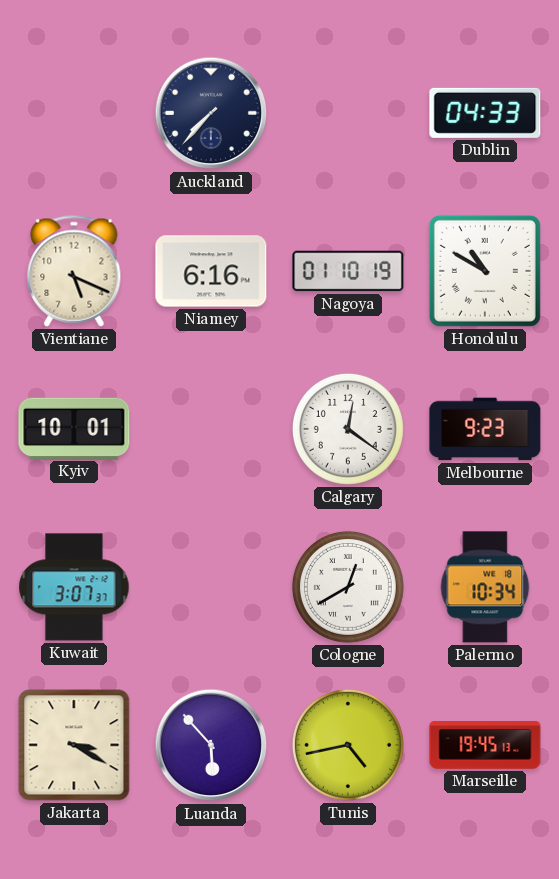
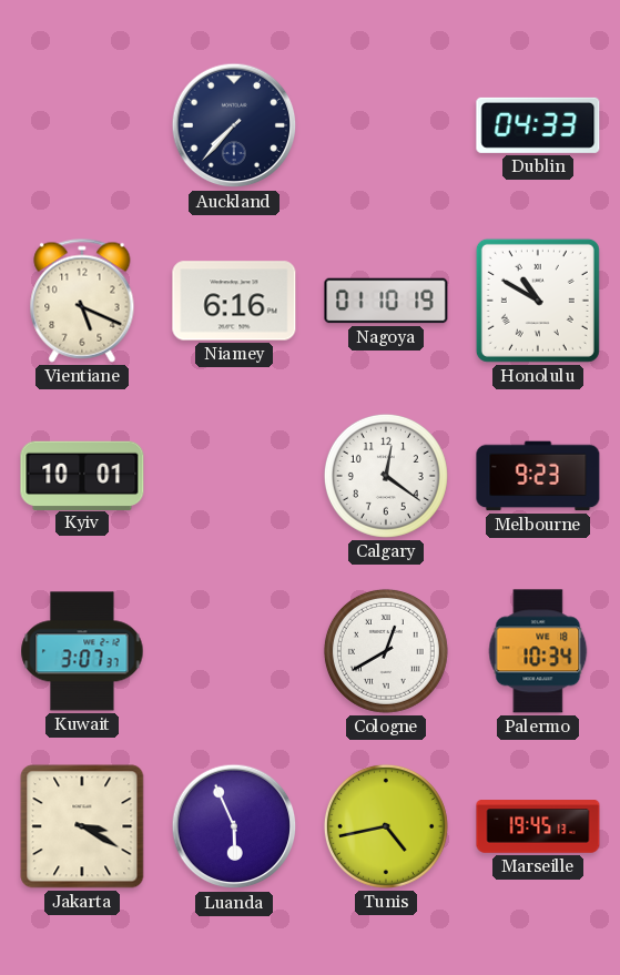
Luanda: 5:53 -> 5:56 (234, 826)
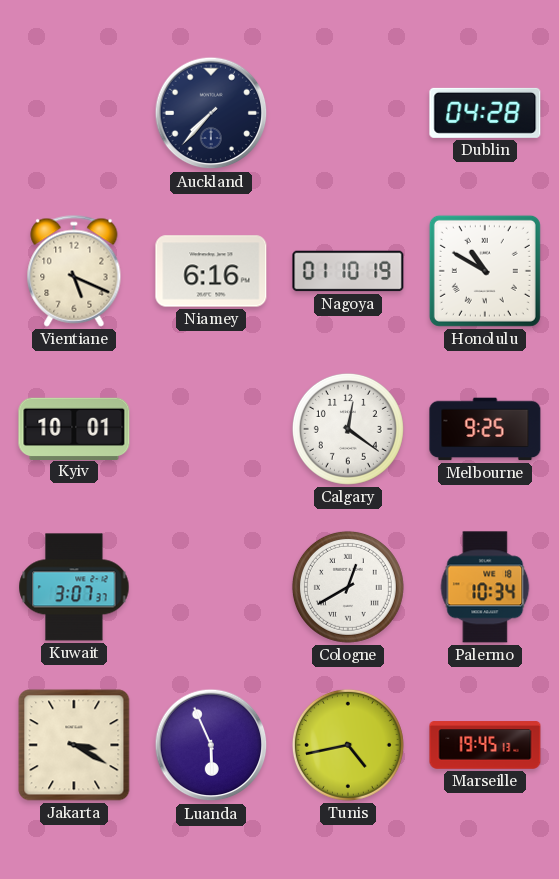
Dublin: 04:33 -> 04:28 (485, 113)
Melbourne: 9:23 -> 9:25 (485, 429)
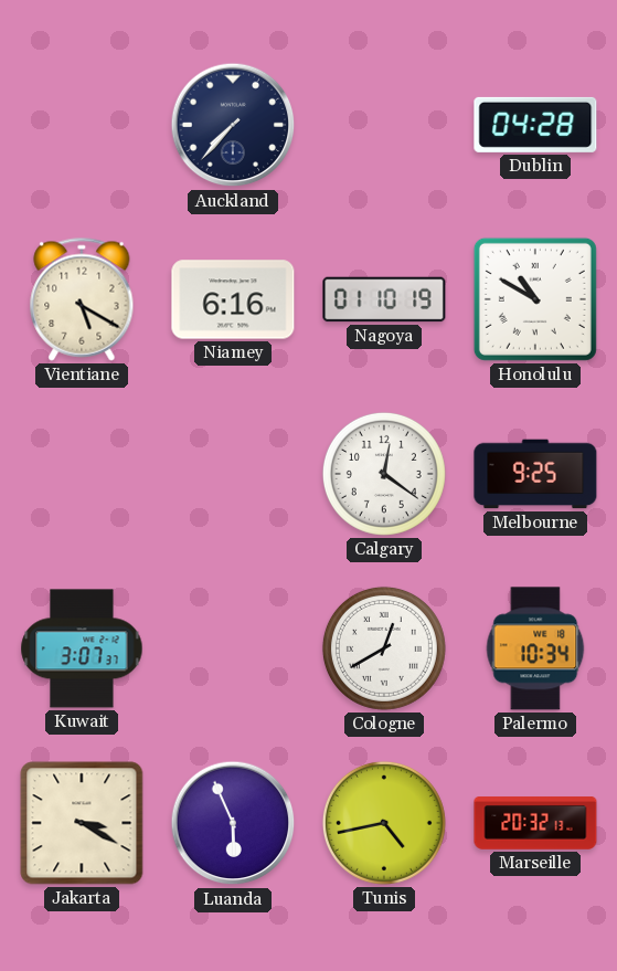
Vientiane: 5:19 -> 5:20 (82, 299)
Kyiv: 10:01 -> none (74, 428)
Marseille: 19:45 -> 20:32 (535, 823)
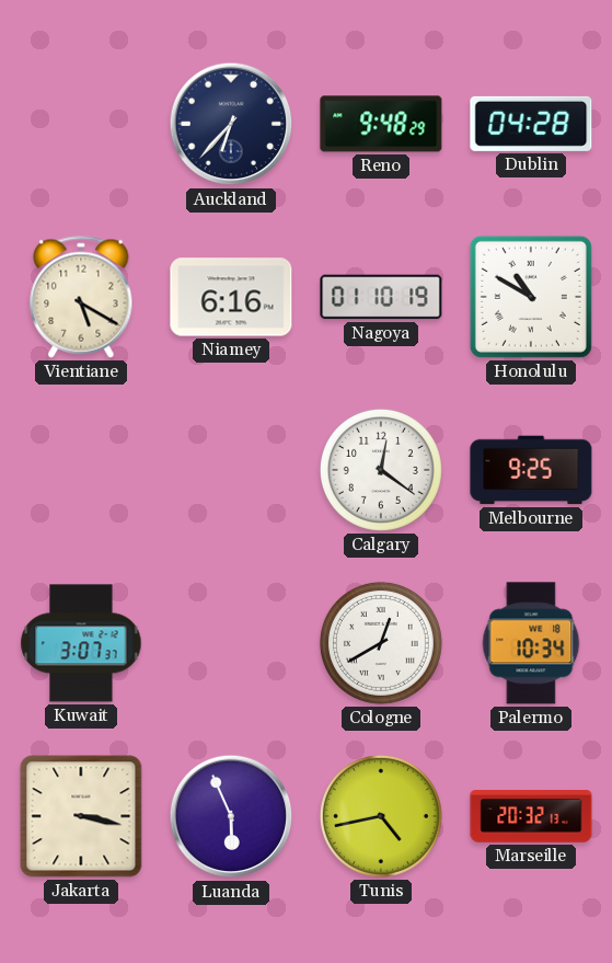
Auckland: 7:37 -> 6:37 (231, 124)
Reno: none -> 9:48 (381, 124)
Jakarta: 3:20 -> 3:17 (81, 816)
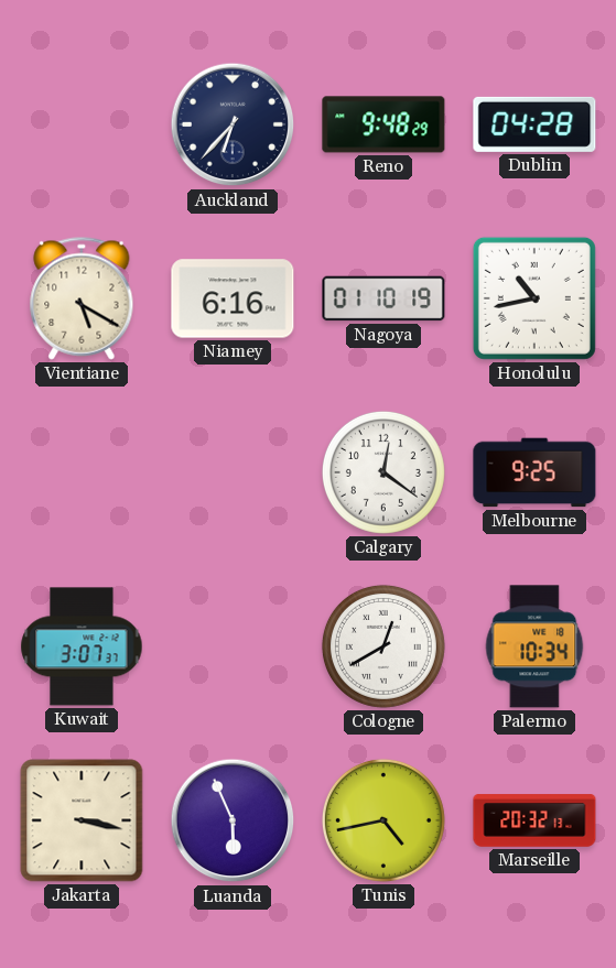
Honolulu: 10:50 -> 10:43 (534, 298)
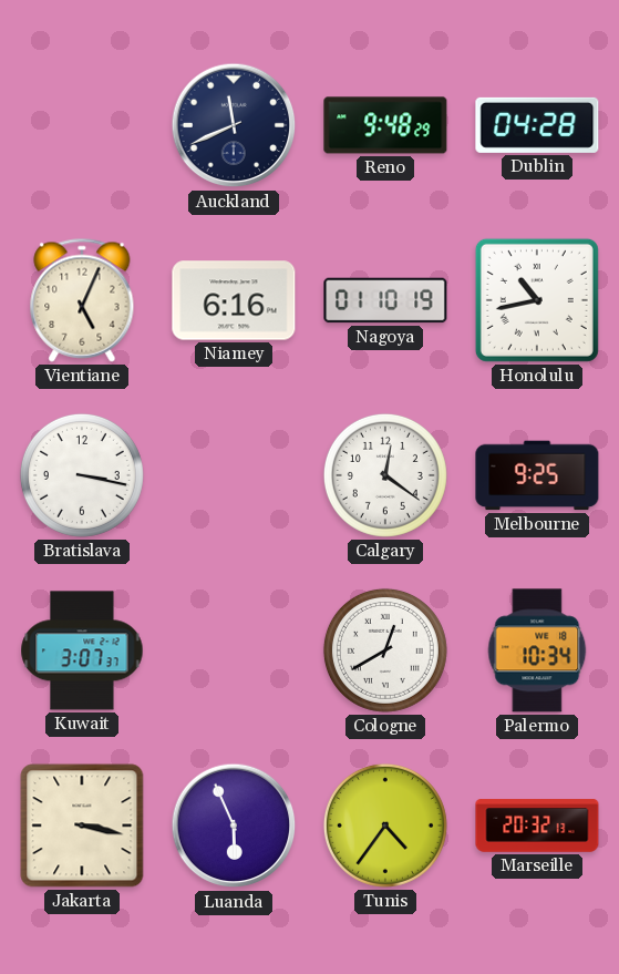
Auckland: 6:37 -> 11:41 (234, 125)
Vientiane: 5:20 -> 5:04 (82, 300)
Bratislava: none -> 3:17 (82, 475)
Tunis: 4:43 -> 4:36 (385, 826)
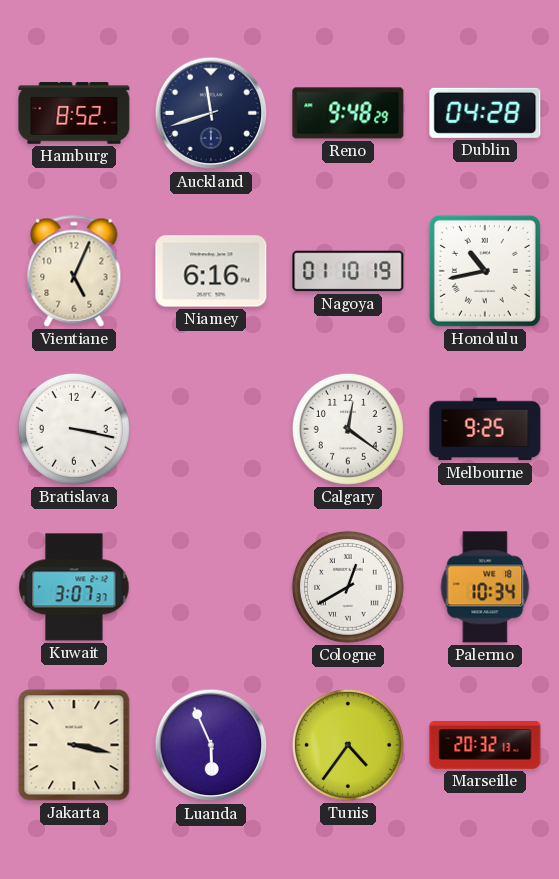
Hamburg: none -> 8:52 (74, 113)
Auckland: 11:41 -> 11:42 (211, 113)
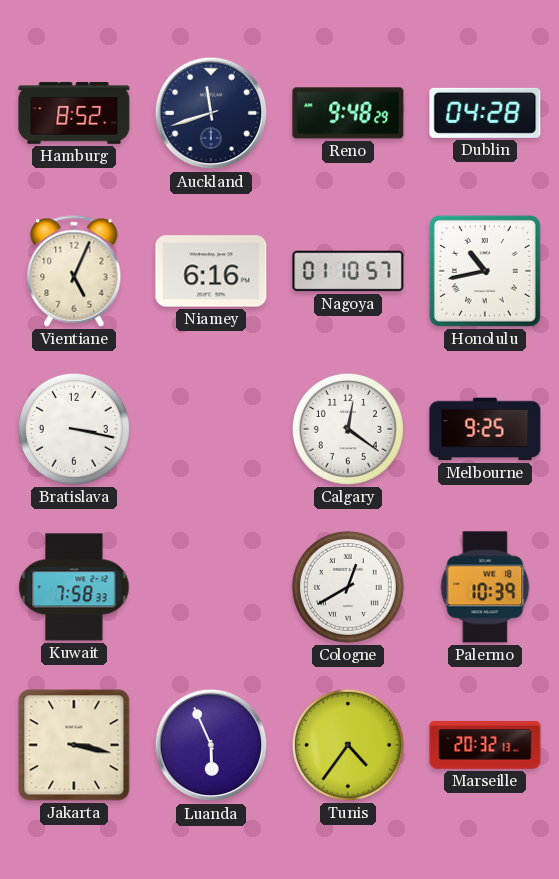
Nagoya: 01:10:19 -> 01:10:57 (348, 271)
Kuwait: 3:07 -> 7:58 (74, 587)
Palermo: 10:34 -> 10:39 (485, 587)
